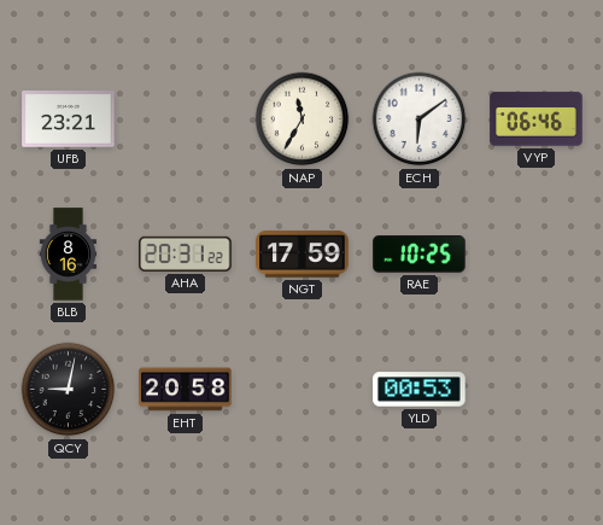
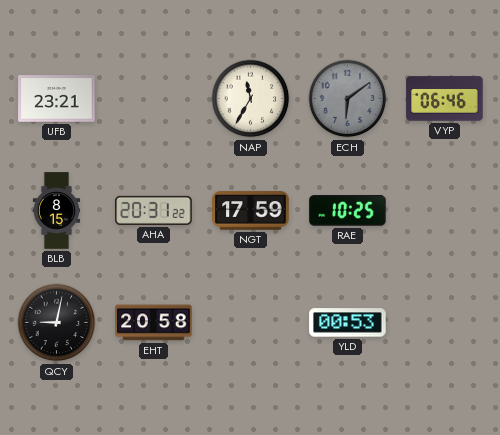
ECH dial: white -> grey (348, 99)
BLB: 8:16 -> 8:15 (57, 211)
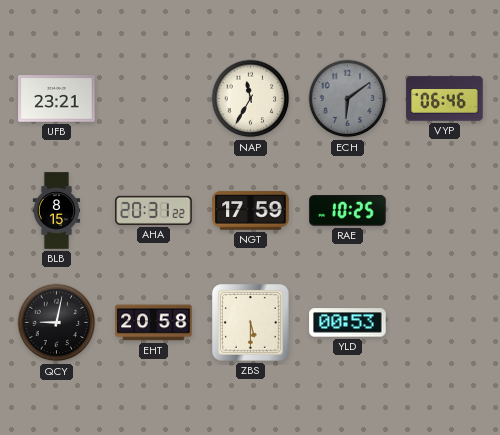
ZBS: none -> 5:30 (251, 323)
